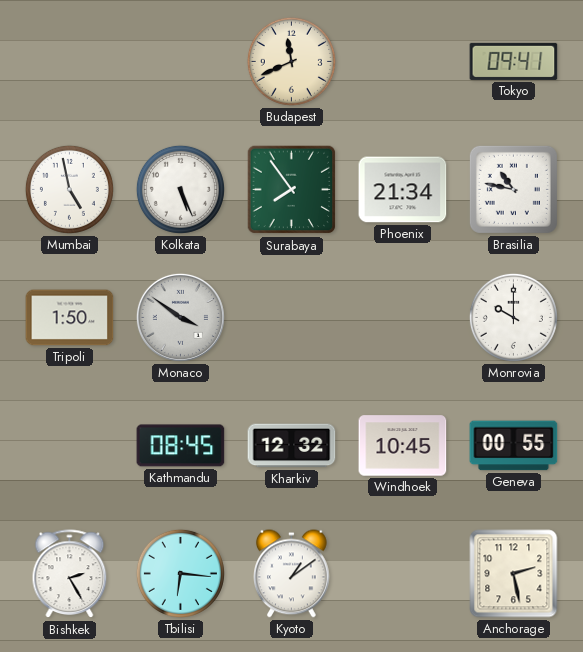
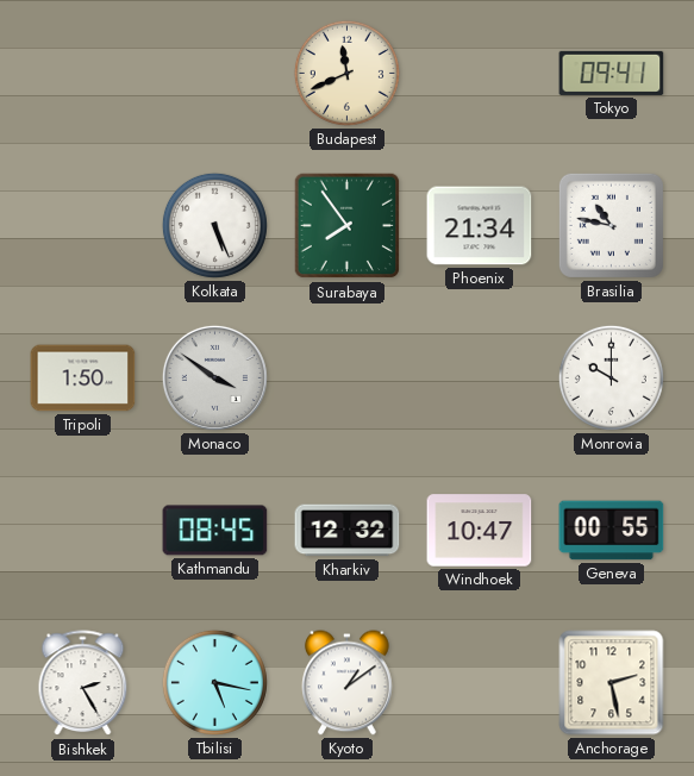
Mumbai: 4:58 -> none (69, 189)
Windhoek: 10:45 -> 10:47 (480, 531)
Tbilisi: 6:16 -> 5:17 (214, 682)
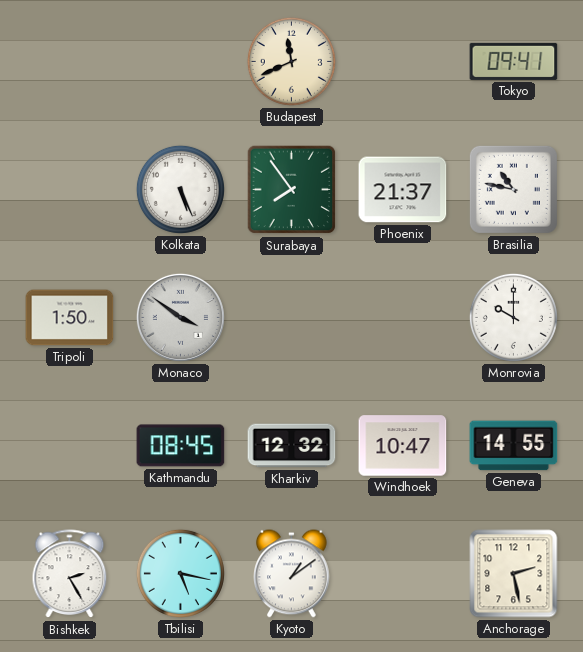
Phoenix: 21:34 -> 21:37 (403, 190)
Geneva: 00:55 -> 14:55 (514, 446)
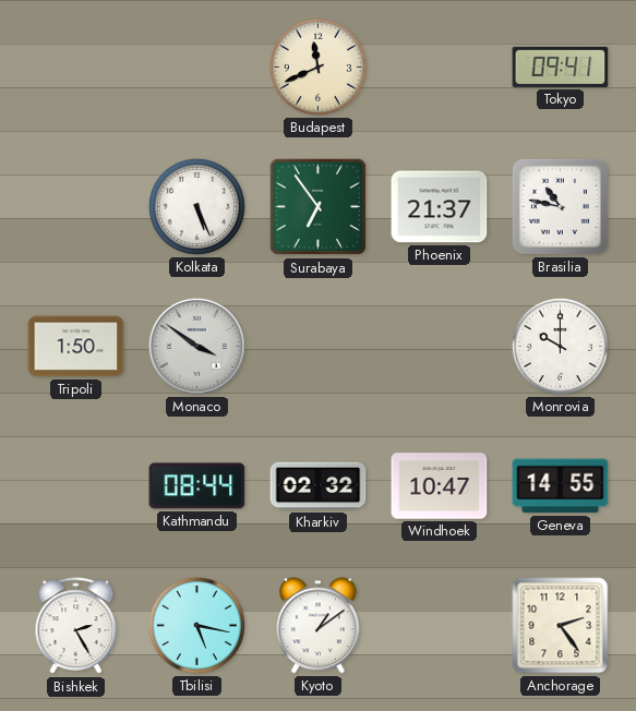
Surabaya: 7:54 -> 6:54 (319, 207)
Kathmandu: 08:45 -> 08:44 (197, 486)
Kharkiv: 12:32 -> 02:32 (319, 486)
Anchorage: 2:28 -> 2:24 (561, 626)
